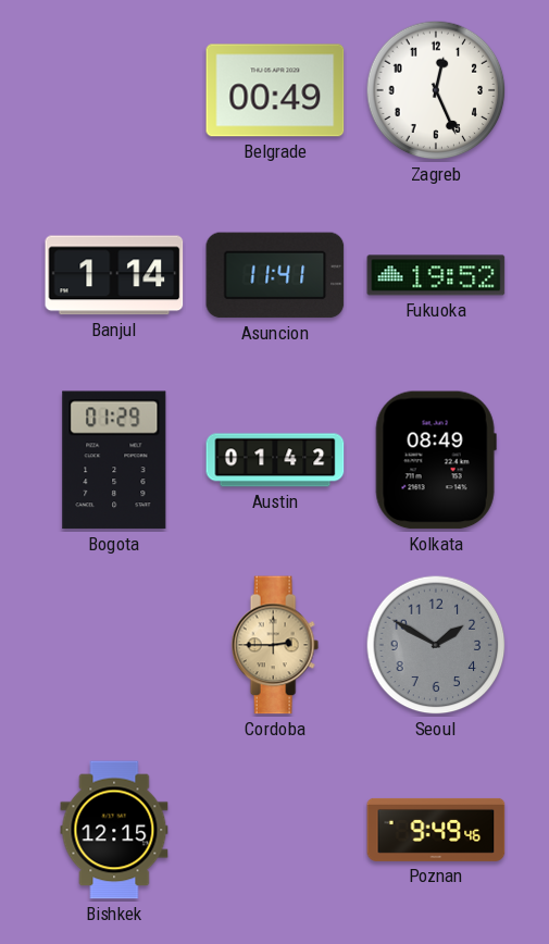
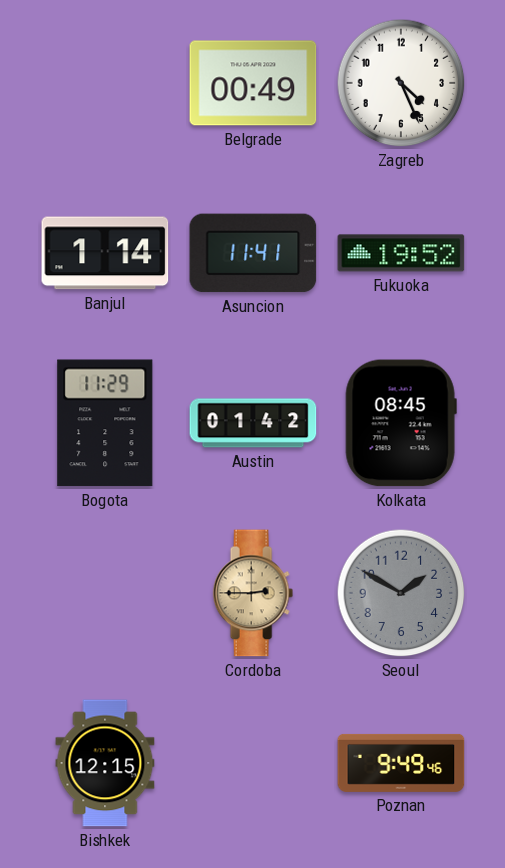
Zagreb: 12:26 -> 4:26 (401, 83)
Bogota: 01:29 -> 11:29 (105, 423)
Kolkata: 08:49 -> 08:45 (401, 423)
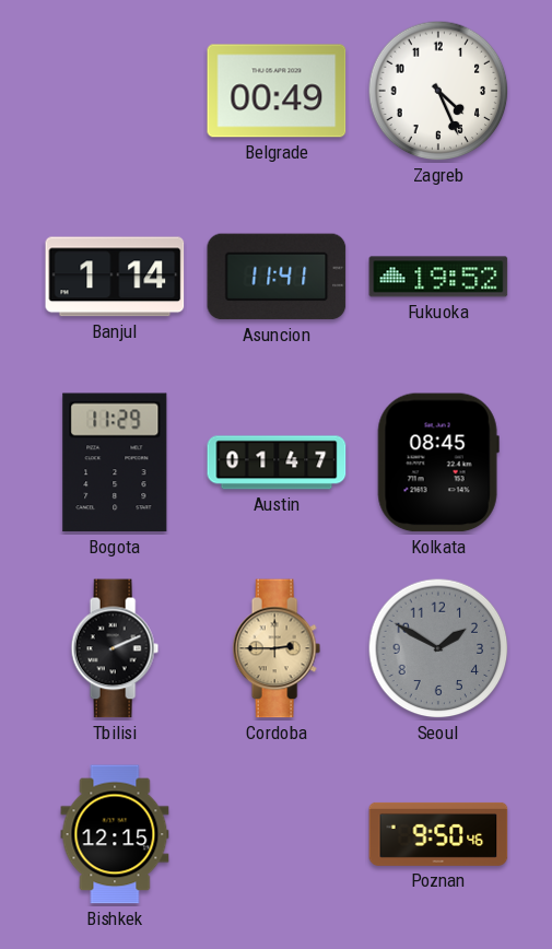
Austin: 01:42 -> 01:47 (277, 462)
Tbilisi: none -> 2:11 (115, 648)
Poznan: 9:49 -> 9:50 (438, 834)
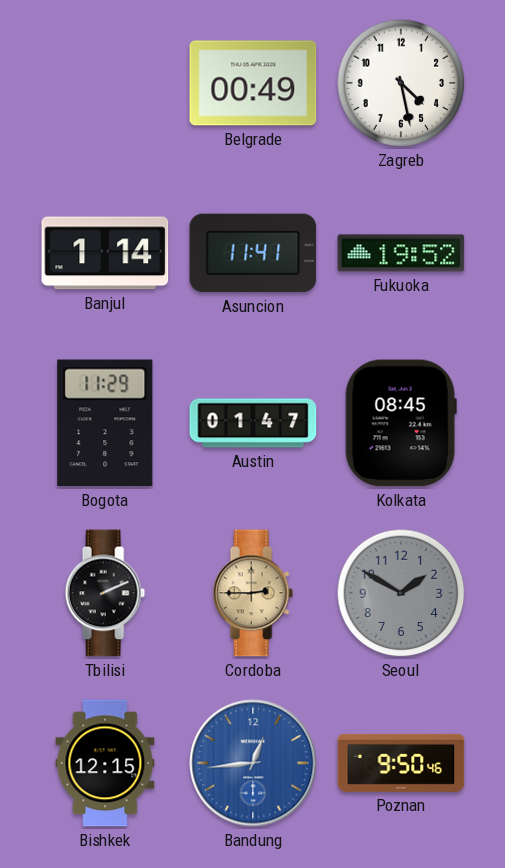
Zagreb: 4:26 -> 4:28 (401, 83)
Bandung: none -> 12:44 (253, 763)
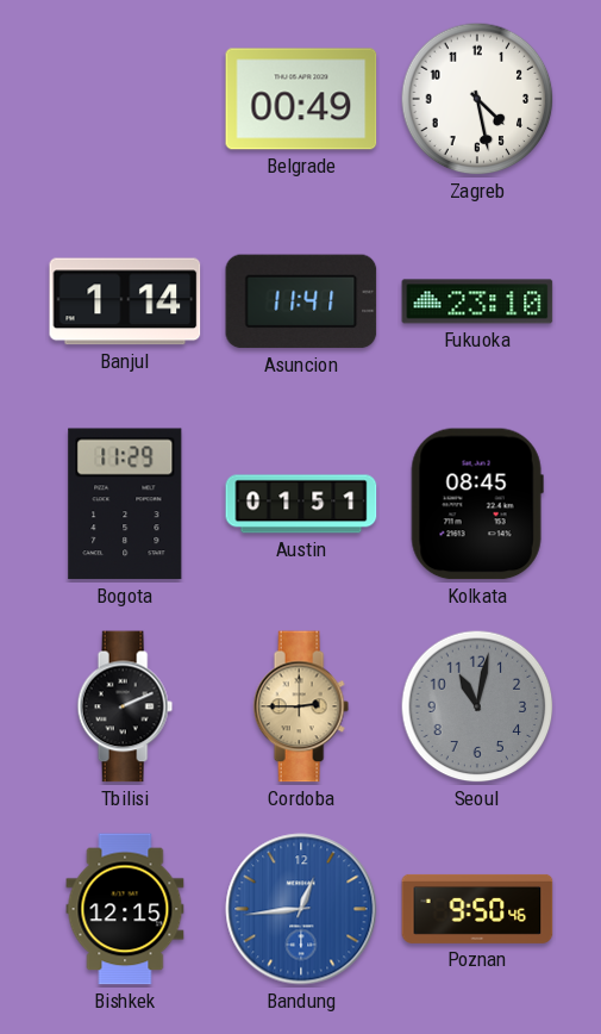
Fukuoka: 19:52 -> 23:10 (477, 301)
Austin: 01:47 -> 01:51 (301, 504)
Seoul: 1:50 -> 11:02 (477, 706)
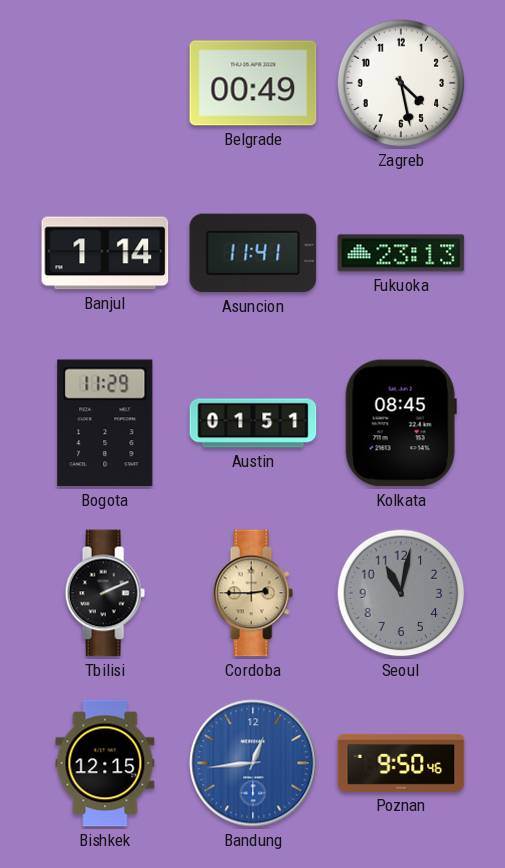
Fukuoka: 23:10 -> 23:13 (401, 253)
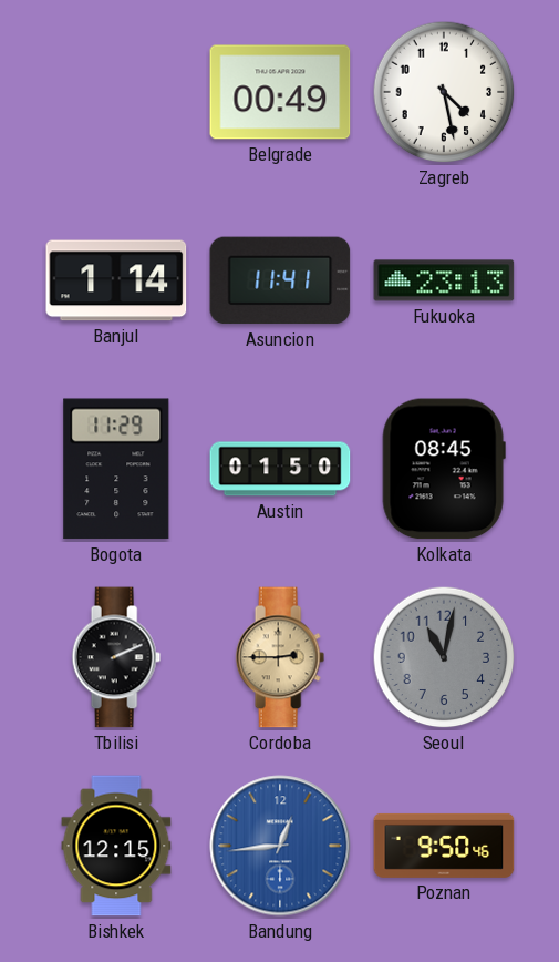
Austin: 01:51 -> 01:50 (280, 469)
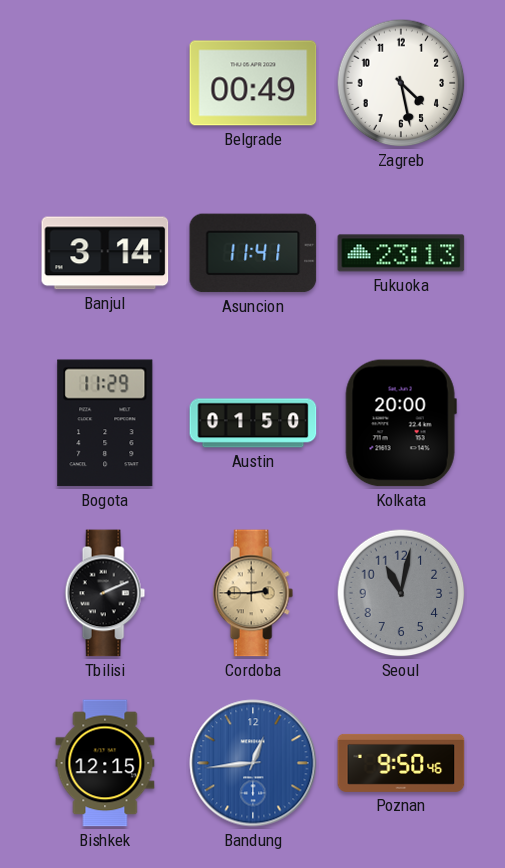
Banjul: 1:14 -> 3:14 (105, 253)
Kolkata: 08:45 -> 20:00 (401, 423)
